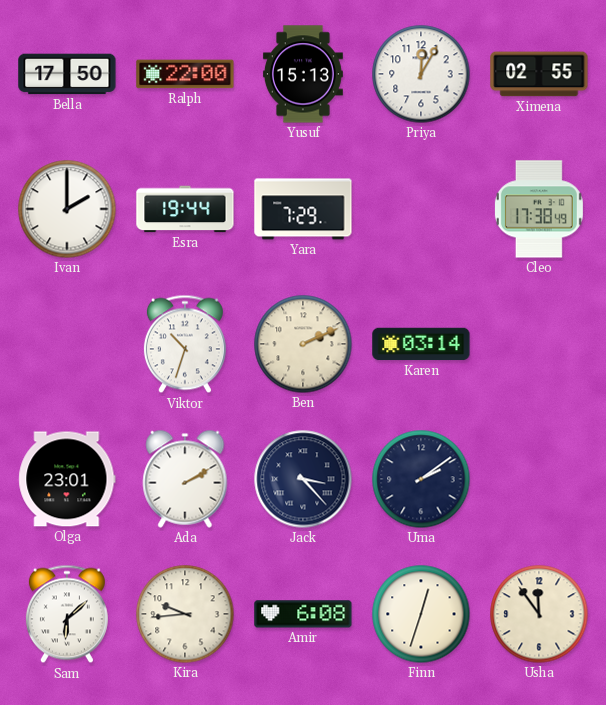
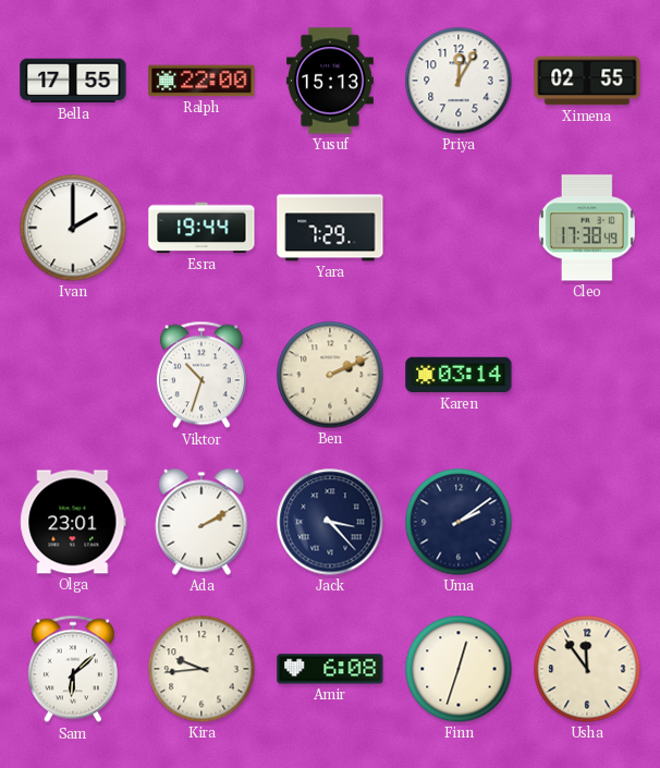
Bella: 17:50 -> 17:55 (73, 81)
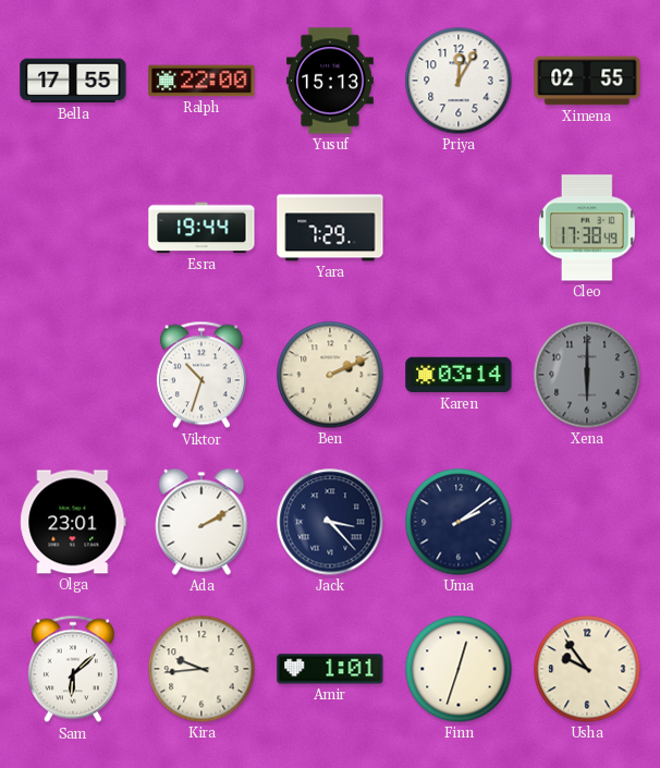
Ivan: 2:00 -> none (73, 228)
Xena: none -> 6:00 (587, 375)
Amir: 6:08 -> 1:01 (330, 669)
Usha: 11:54 -> 9:54 (587, 669)
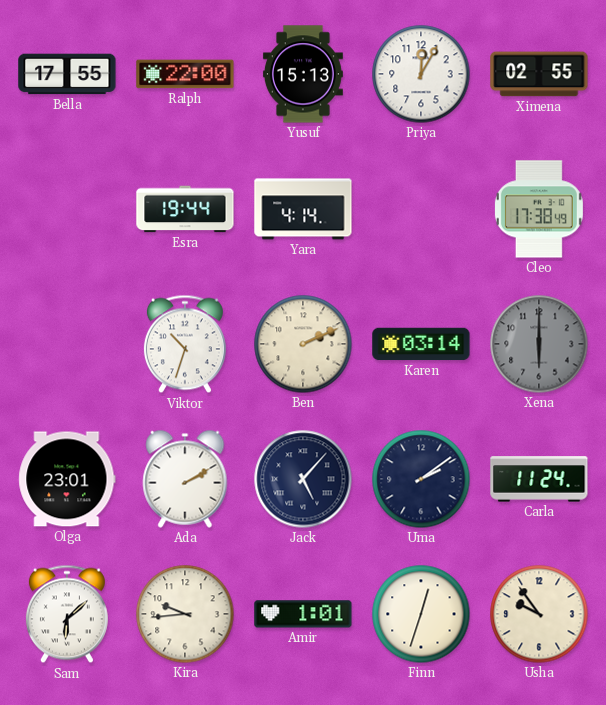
Yara: 7:29 -> 4:14 (303, 209)
Jack: 3:23 -> 5:07 (303, 479)
Carla: none -> 11:24 (539, 479)
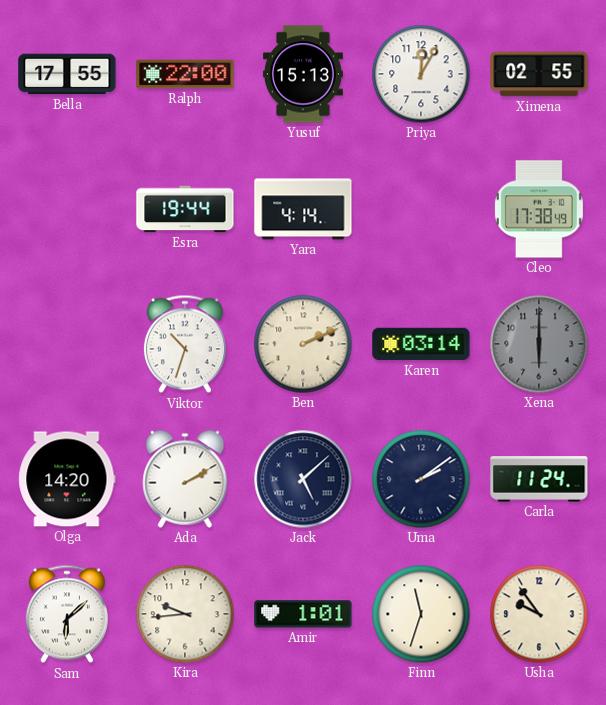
Olga: 23:01 -> 14:20 (67, 479)
Jack: 5:07 -> 5:08 (303, 479)
Finn: 12:33 -> 11:33 (421, 614)
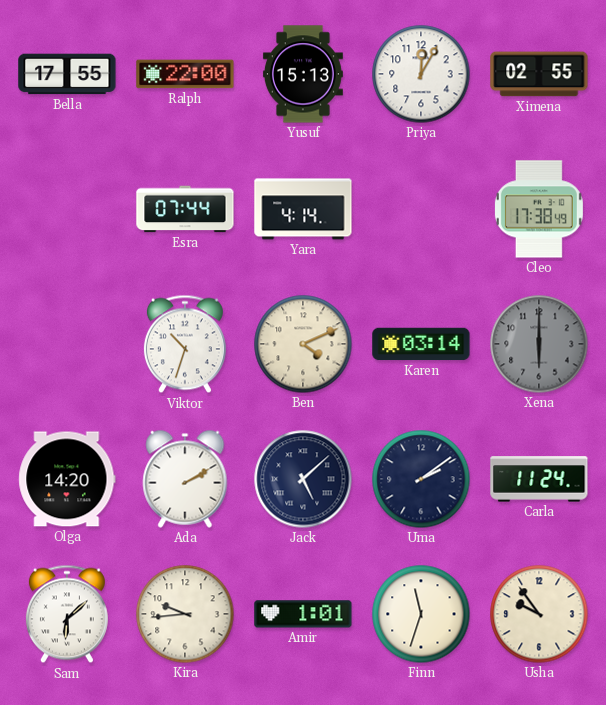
Esra: 19:44 -> 07:44 (185, 209)
Ben: 2:11 -> 4:11 (303, 344)
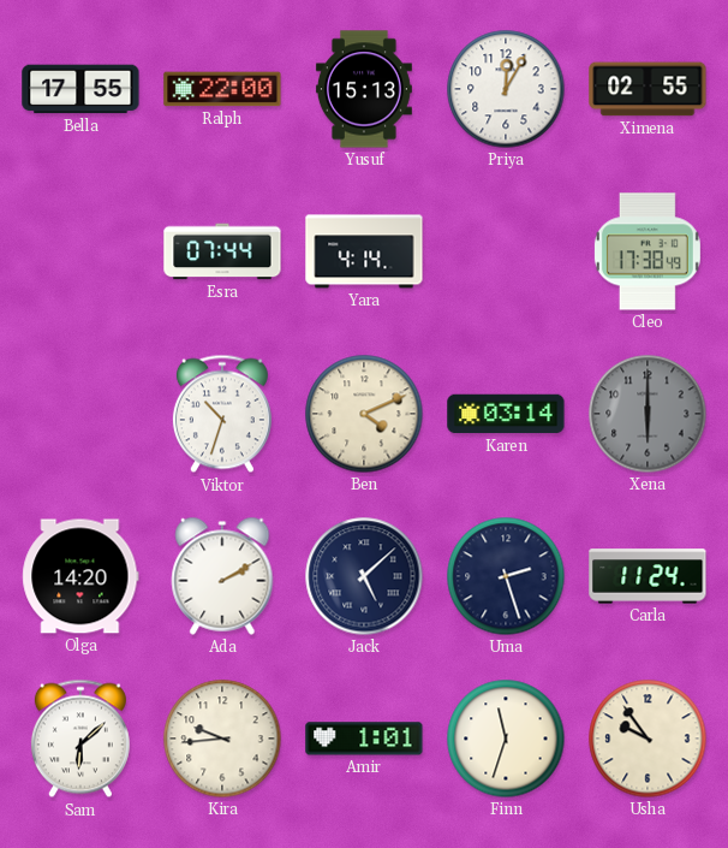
Uma: 2:09 -> 2:27 (506, 576)
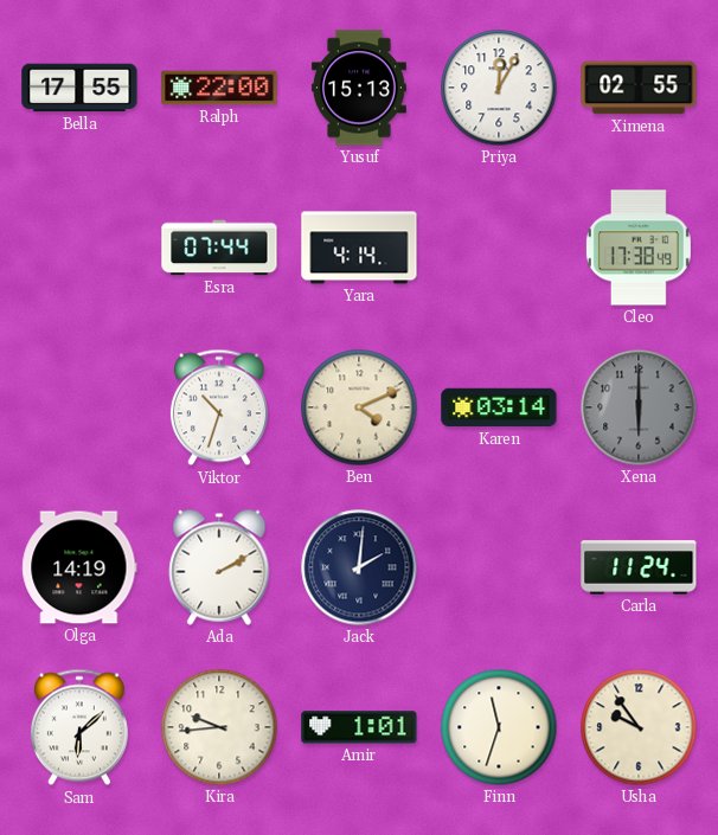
Olga: 14:20 -> 14:19 (79, 567)
Jack: 5:08 -> 2:01 (359, 567)
Uma: 2:27 -> none (506, 576)
